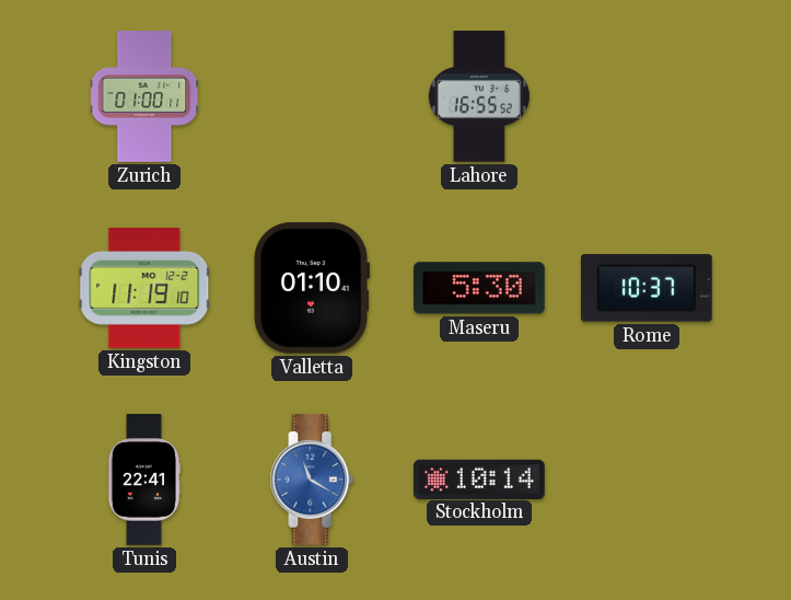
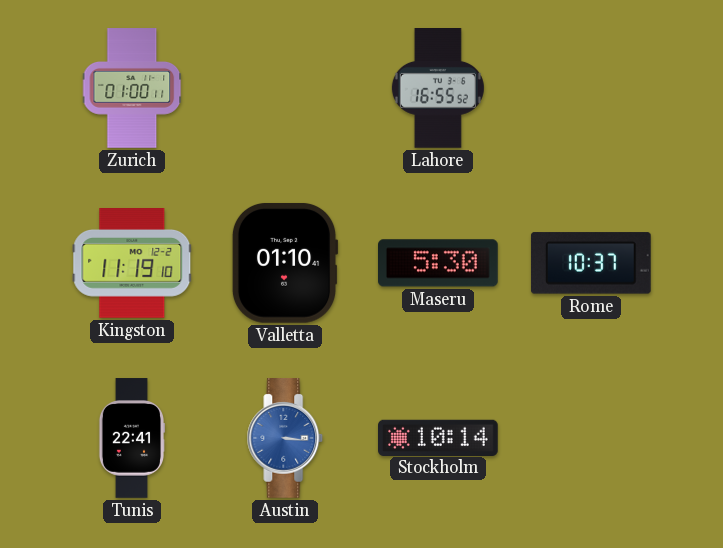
Austin: 11:20 -> 3:16 (285, 438)
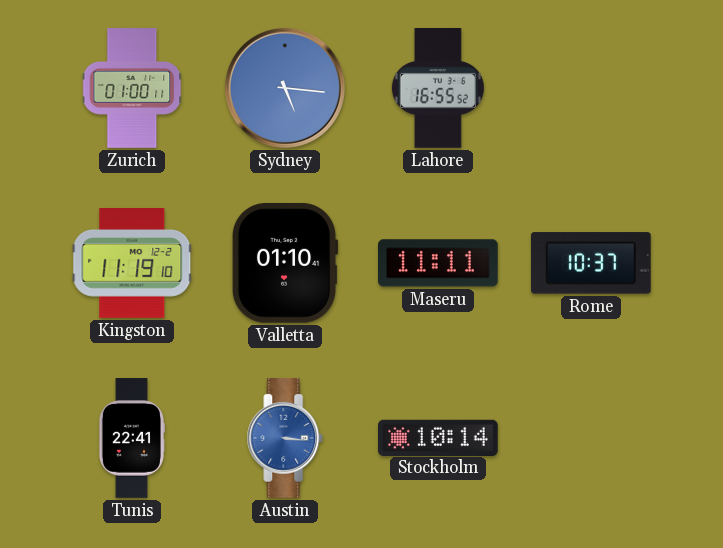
Sydney: none -> 5:16 (285, 88)
Maseru: 5:30 -> 11:11 (439, 263)
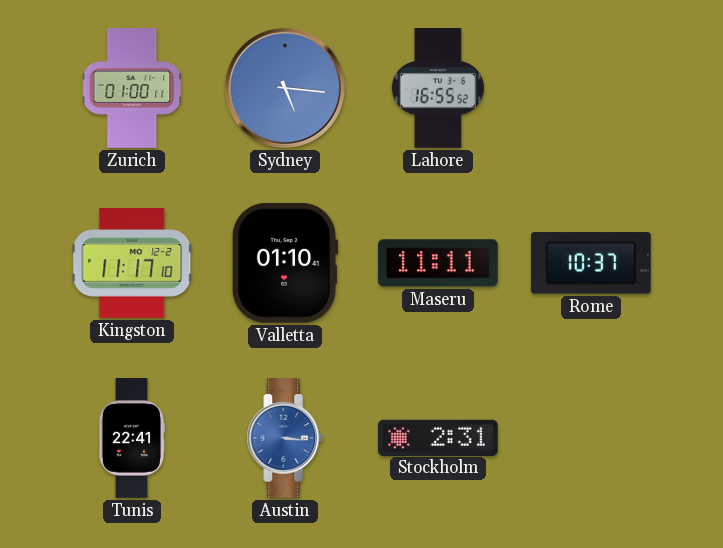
Kingston: 11:19 -> 11:17 (132, 264)
Stockholm: 10:14 -> 2:31 (439, 437)
